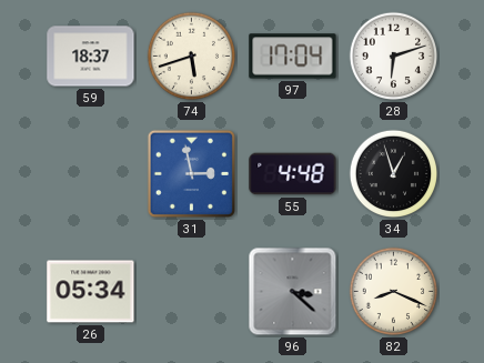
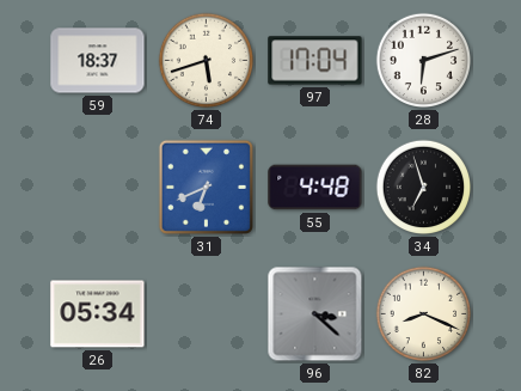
31: 2:58 -> 6:41 (206, 187)
34: 12:57 -> 6:57 (424, 188)
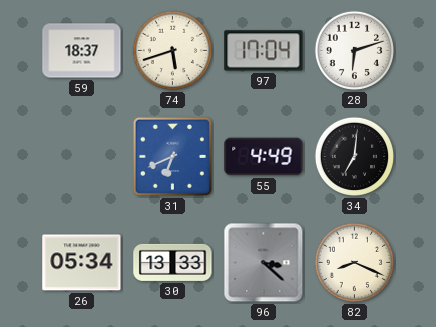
55: 4:48 -> 4:49 (264, 157)
34: 6:57 -> 7:01 (355, 157)
30: none -> 13:33 (173, 262)
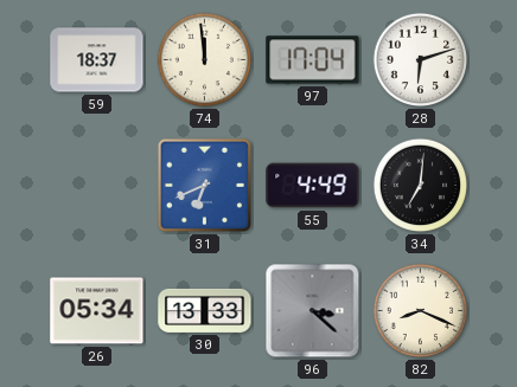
74: 5:42 -> 11:59 (205, 60)
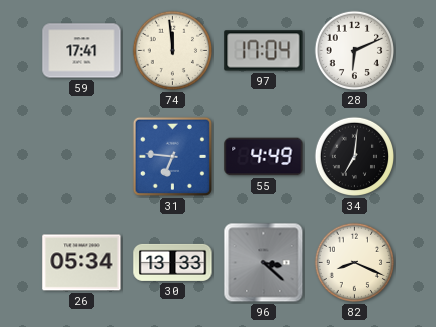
59: 18:37 -> 17:41 (82, 51)
28: 6:12 -> 6:11 (355, 51)
31: 6:41 -> 6:46 (172, 156)
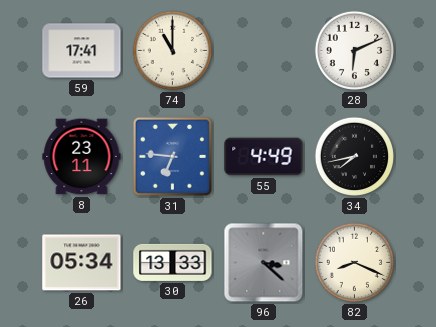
74: 11:59 -> 11:00 (173, 51)
97: 17:04 -> none (264, 51)
8: none -> 23:11 (82, 157)
34: 7:01 -> 7:43 (355, 157)
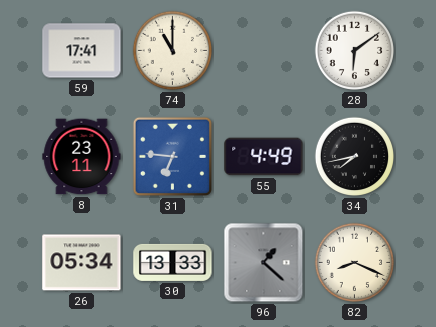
28: 6:11 -> 6:09 (355, 51)
96: 3:22 -> 1:22 (264, 263)
